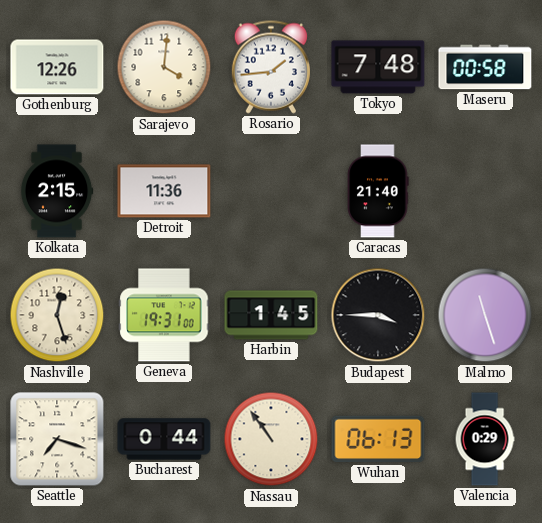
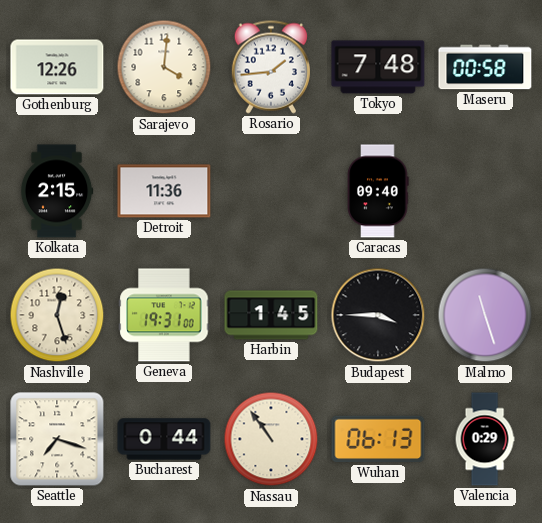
Caracas: 21:40 -> 09:40 (378, 191)
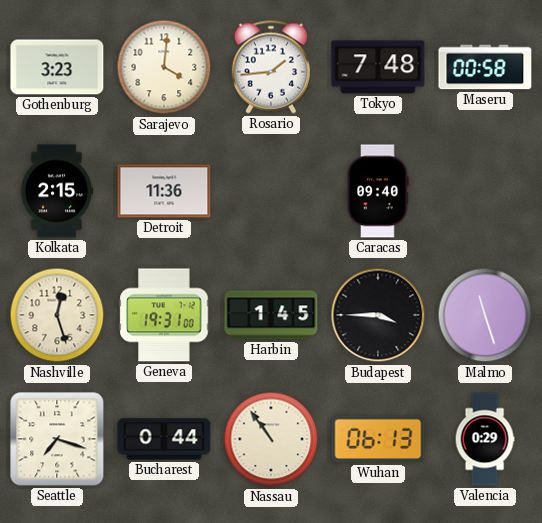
Gothenburg: 12:26 -> 3:23 (57, 67)
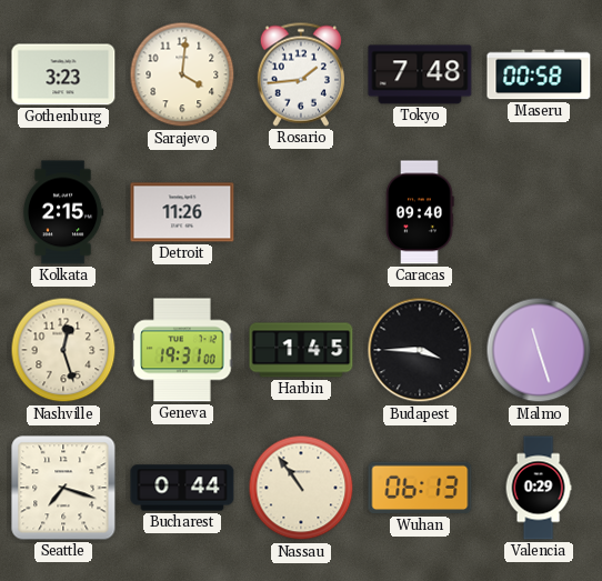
Detroit: 11:36 -> 11:26 (182, 212)
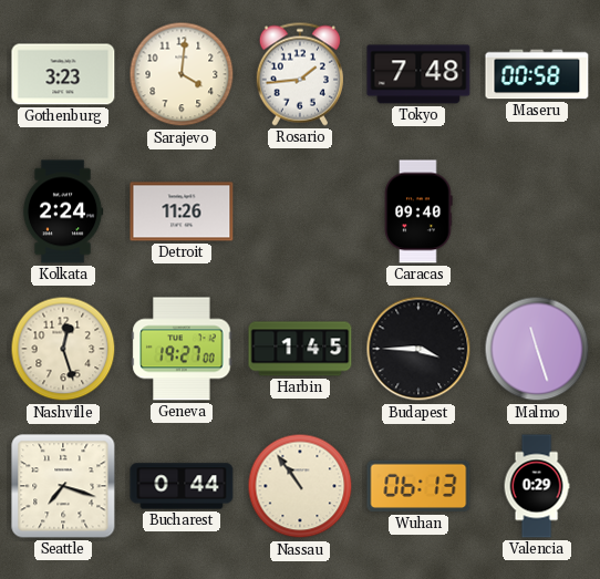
Kolkata: 2:15 -> 2:24 (63, 211)
Geneva: 19:31 -> 19:27 (182, 349)
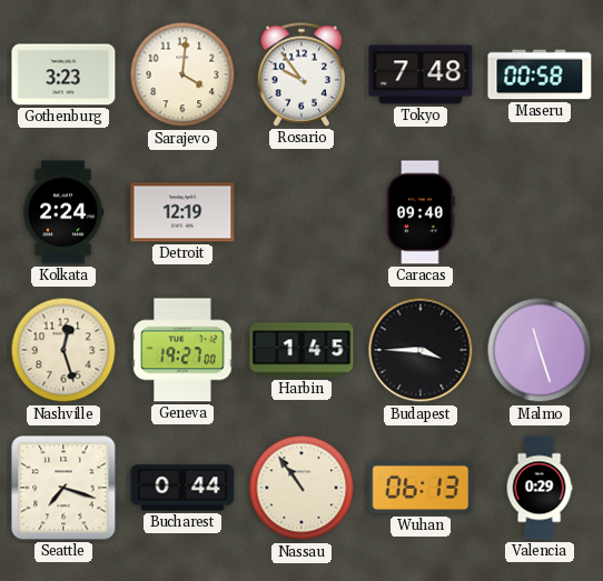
Rosario: 1:44 -> 9:54 (301, 74)
Detroit: 11:26 -> 12:19 (182, 212)
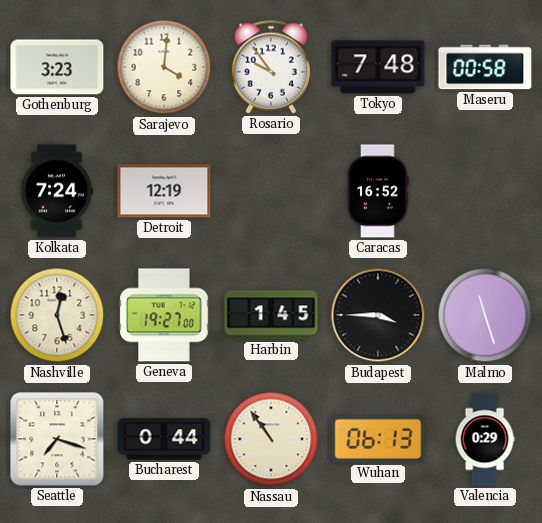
Kolkata: 2:24 -> 7:24 (57, 191)
Caracas: 09:40 -> 16:52 (378, 191)
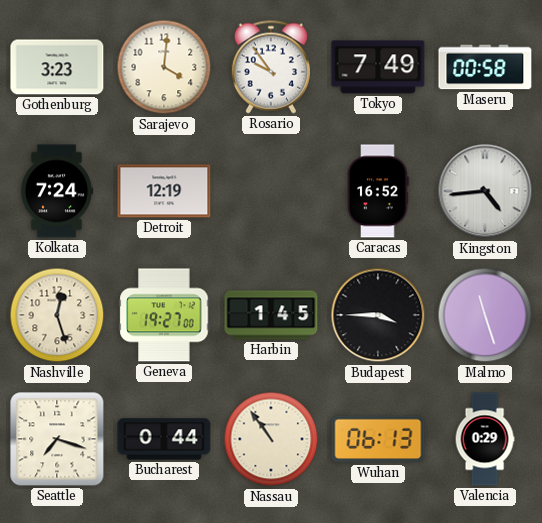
Tokyo: 7:48 -> 7:49 (378, 67)
Kingston: none -> 4:44 (485, 191)
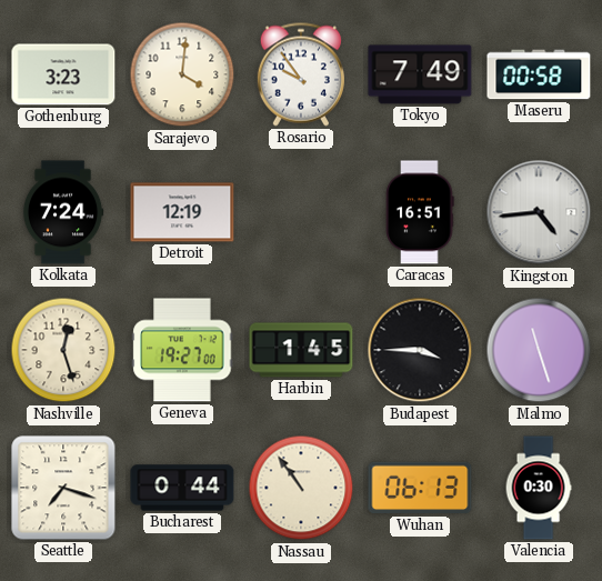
Caracas: 16:52 -> 16:51 (420, 212)
Valencia: 0:29 -> 0:30 (539, 488)
